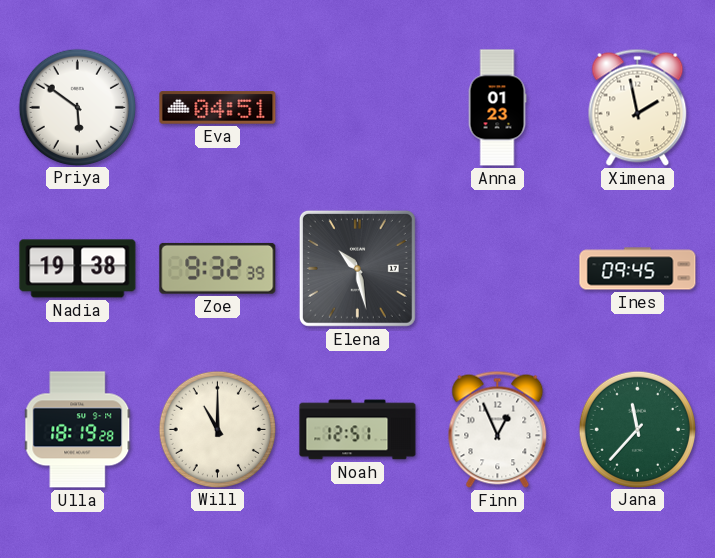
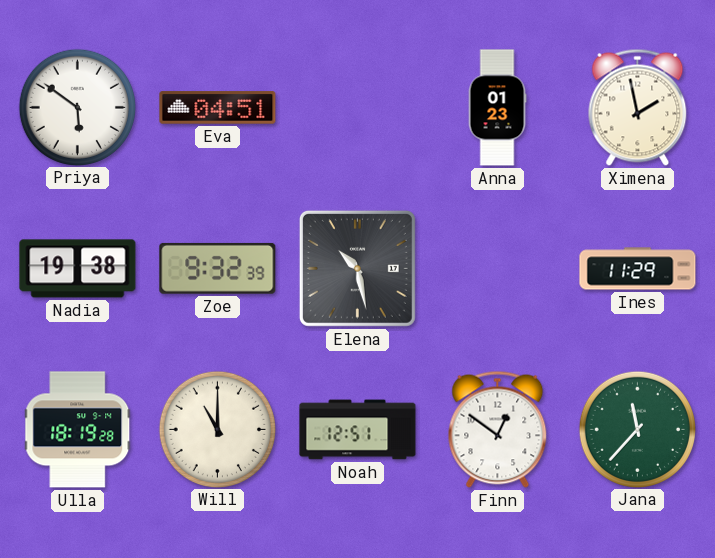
Ines: 09:45 -> 11:29 (638, 269)
Finn: 12:56 -> 12:51 (498, 429)
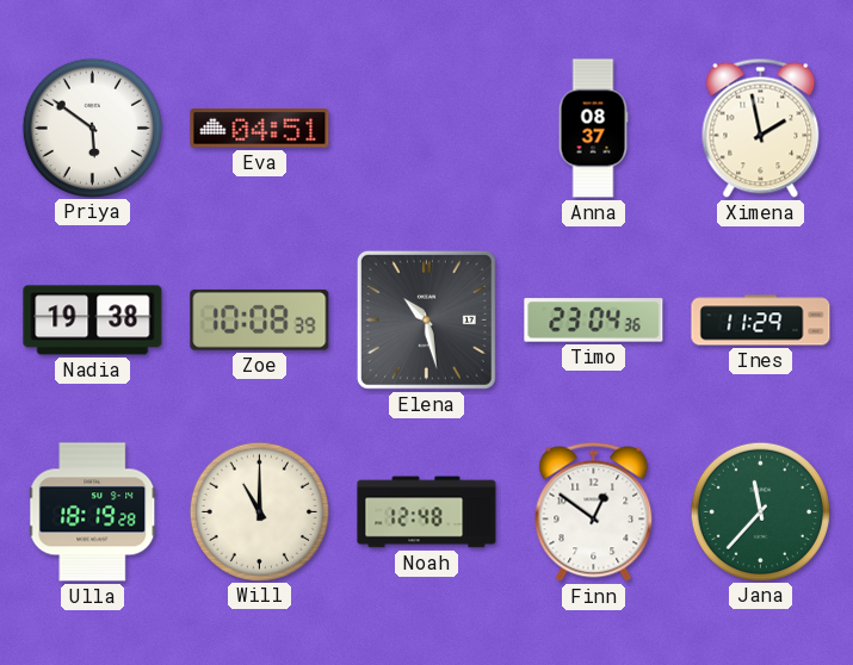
Anna: 01:23 -> 08:37 (593, 129)
Zoe: 9:32 -> 10:08 (260, 319)
Timo: none -> 23:04 (594, 321)
Noah: 12:51 -> 12:48 (427, 512)
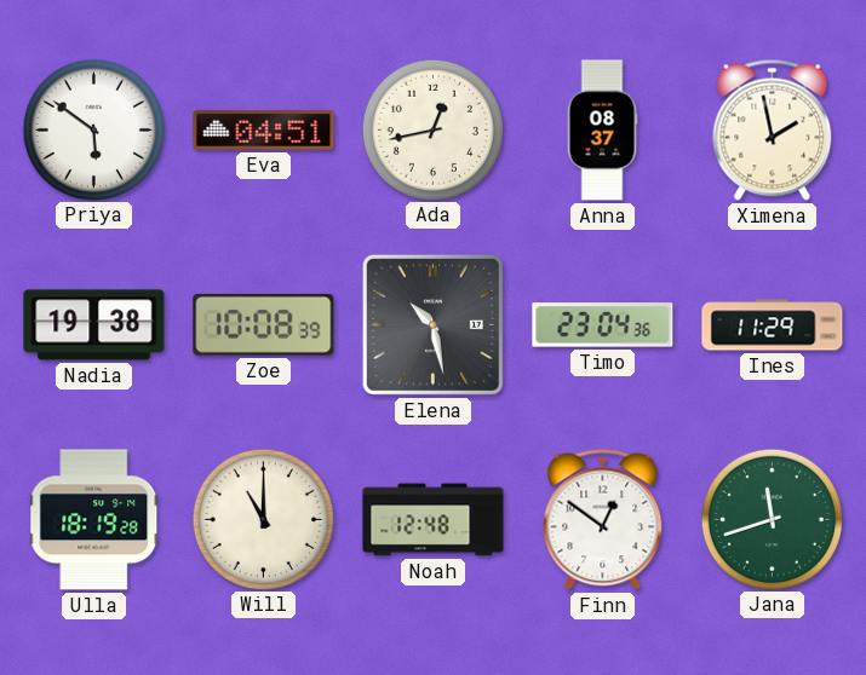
Ada: none -> 12:43 (432, 129)
Jana: 11:37 -> 11:42 (772, 519)
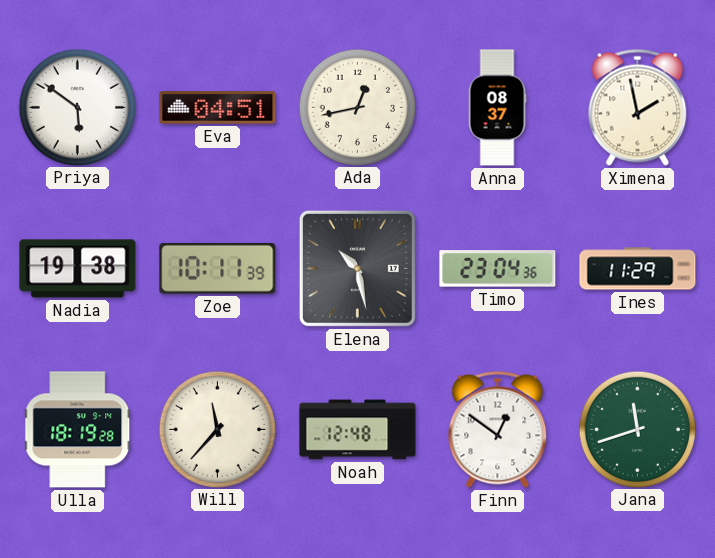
Zoe: 10:08 -> 10:11 (218, 268)
Will: 11:00 -> 11:37 (217, 429)
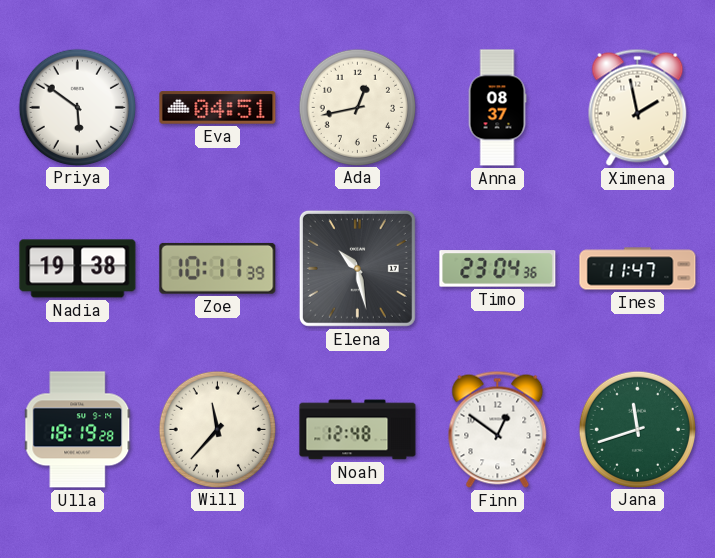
Ines: 11:29 -> 11:47 (638, 269)
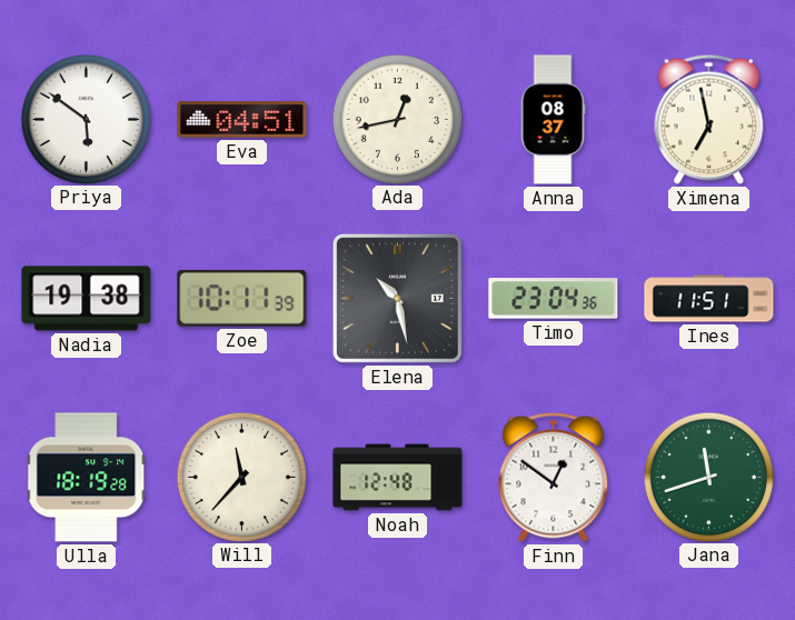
Ximena: 1:58 -> 6:58 (709, 119)
Ines: 11:47 -> 11:51 (709, 299)
